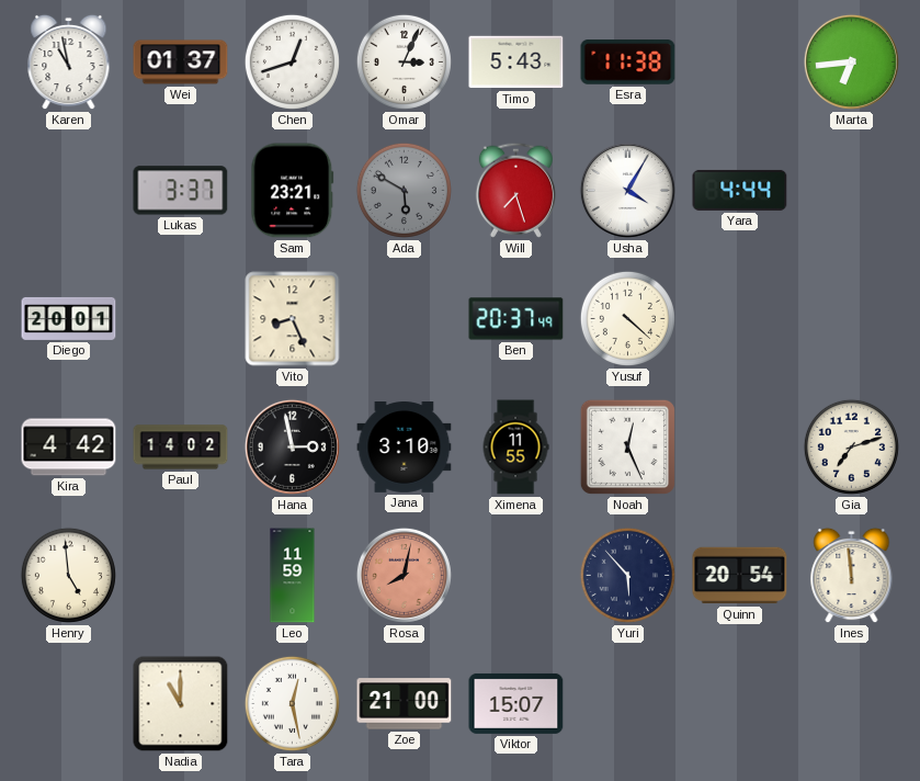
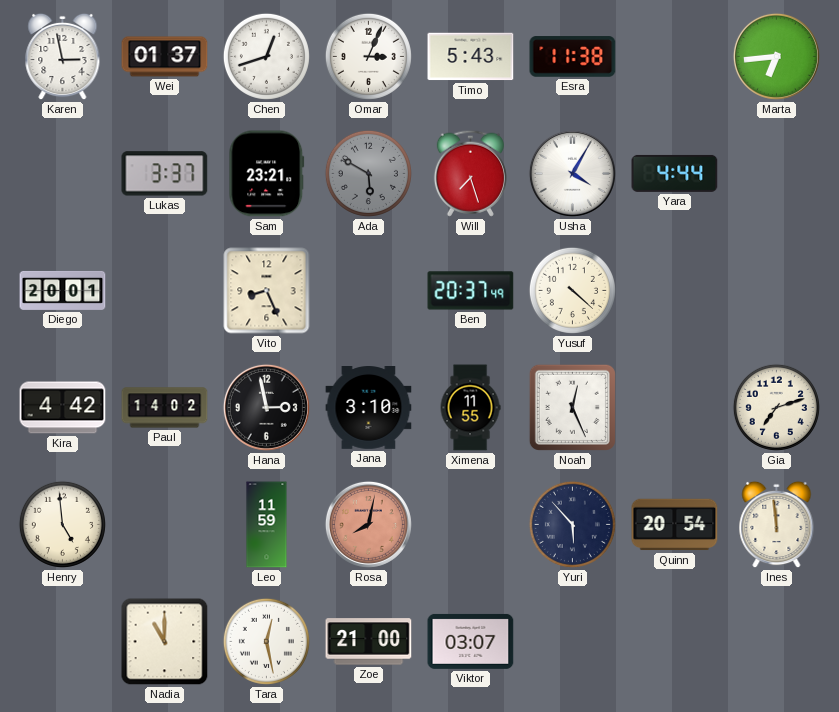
Karen: 10:58 -> 2:58 (63, 57)
Viktor: 15:07 -> 03:07 (471, 641)
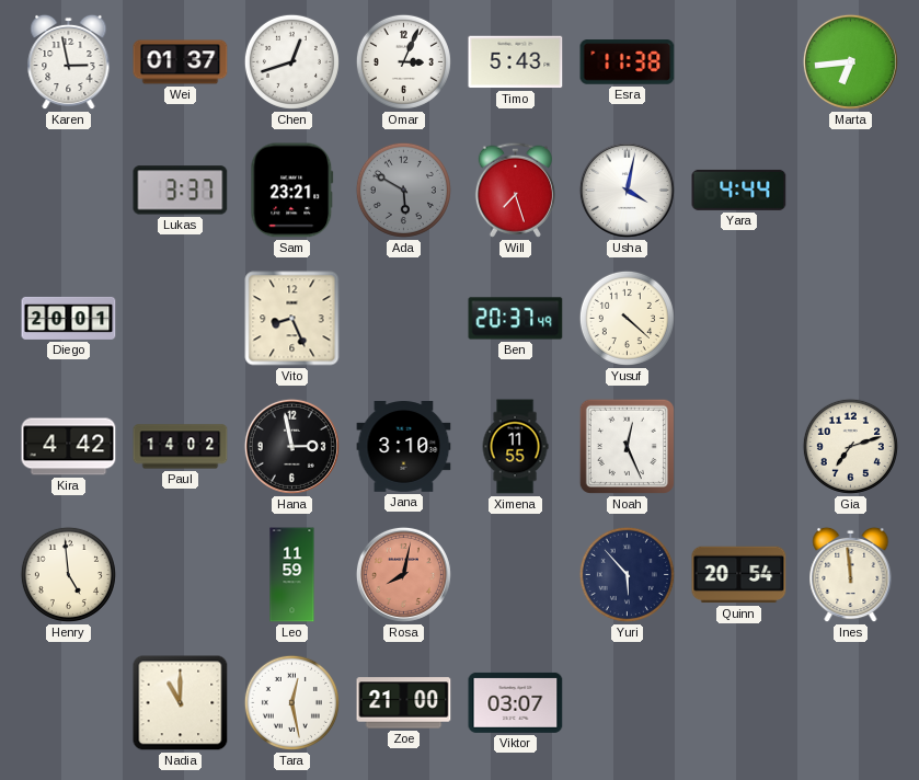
Usha: 4:05 -> 4:02 (627, 190)
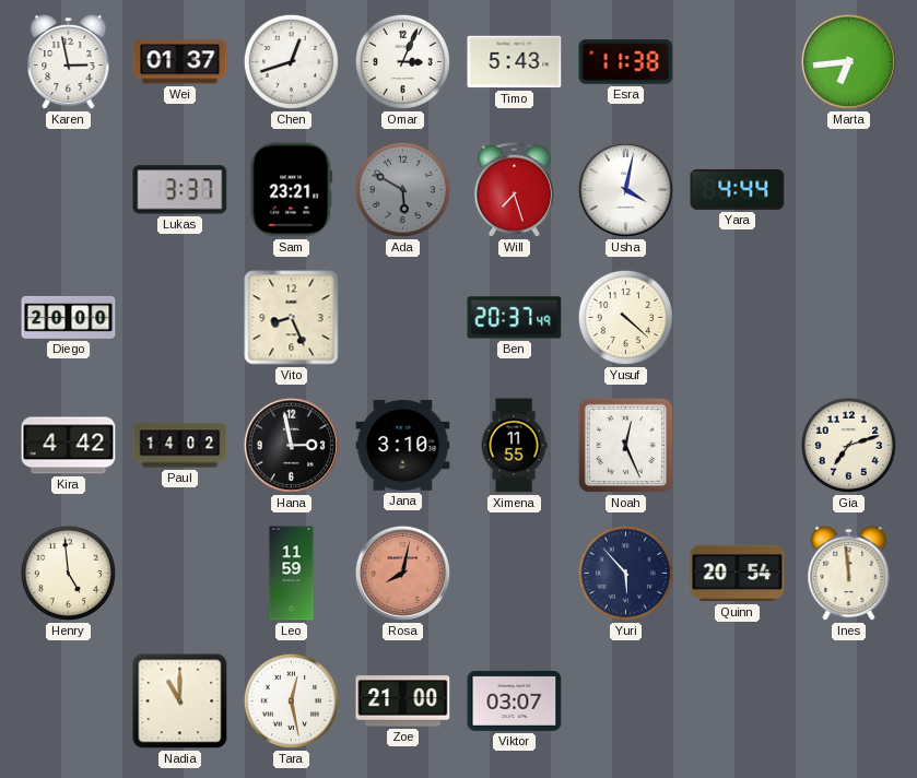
Diego: 20:01 -> 20:00 (69, 317)
